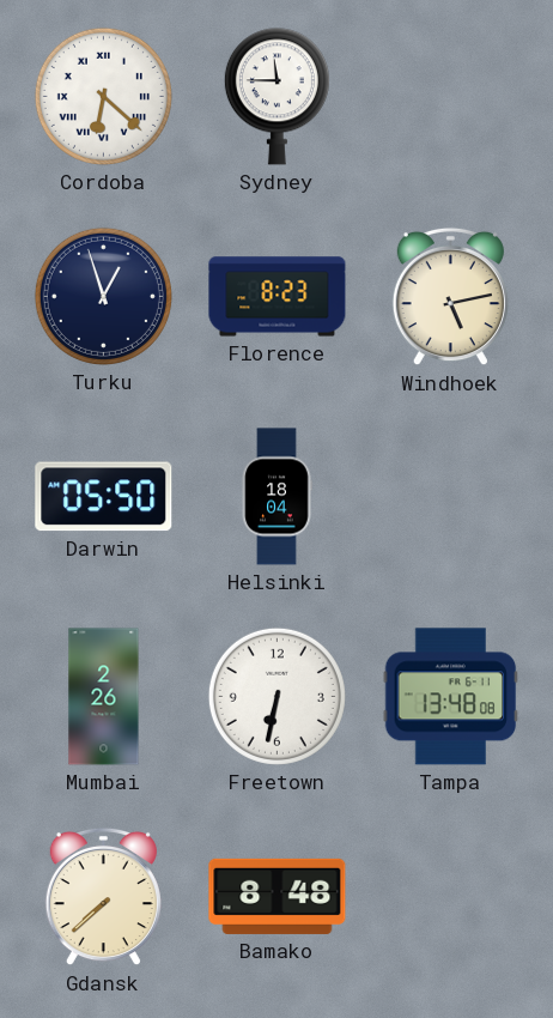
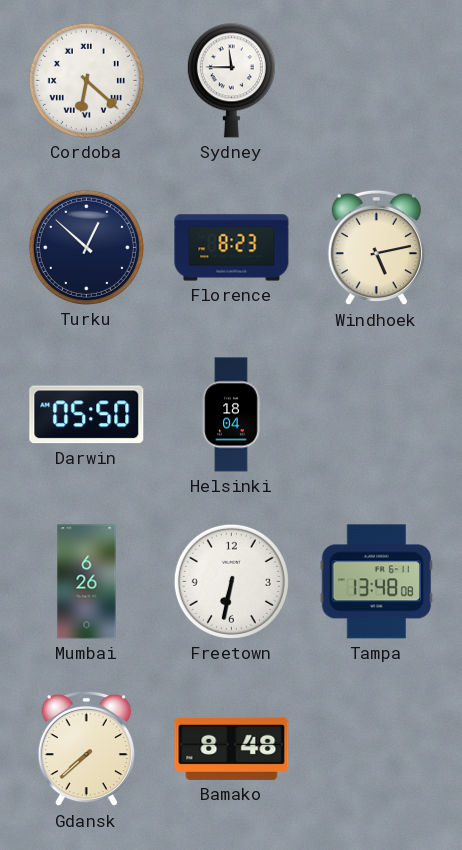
Turku: 12:57 -> 12:52 (86, 247)
Mumbai: 2:26 -> 6:26 (87, 582)
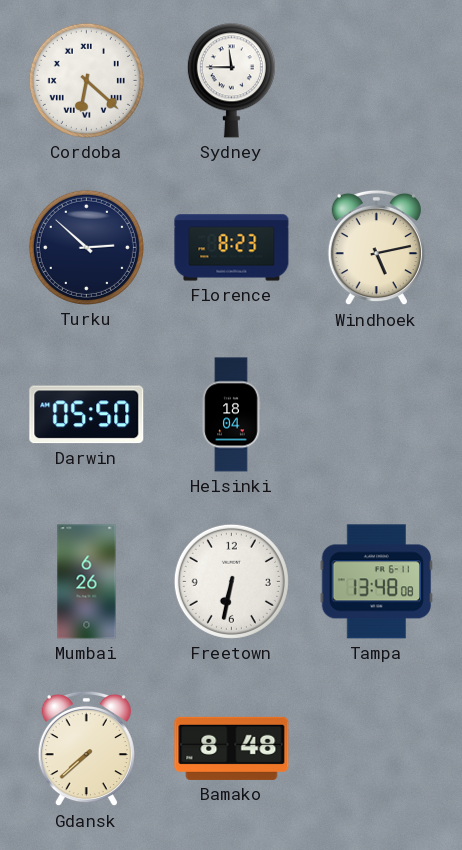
Turku: 12:52 -> 2:52 (86, 247)
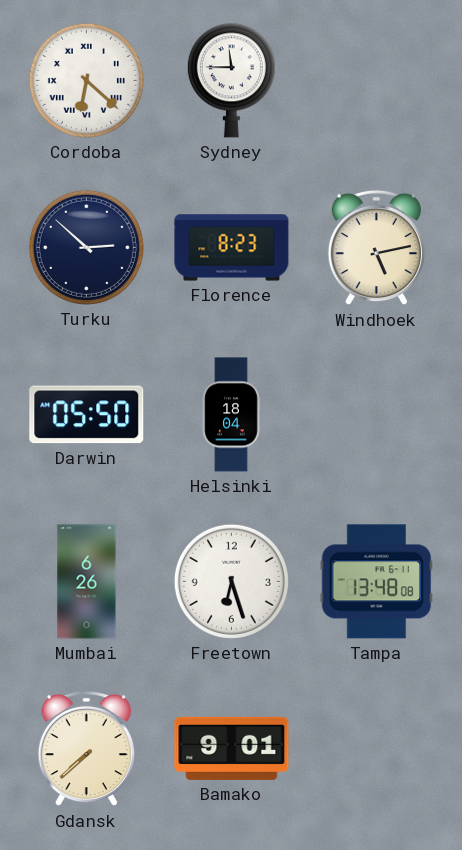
Freetown: 6:32 -> 6:27 (231, 581)
Bamako: 8:48 -> 9:01 (232, 748)
